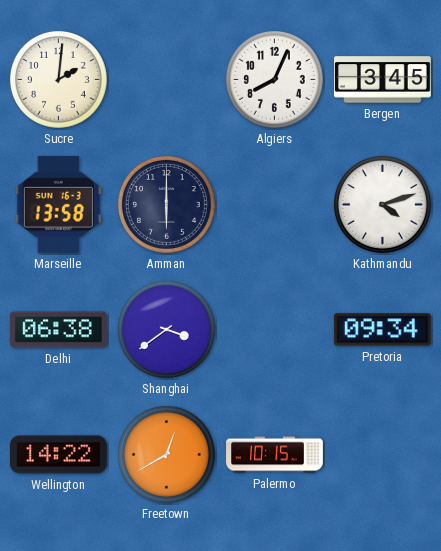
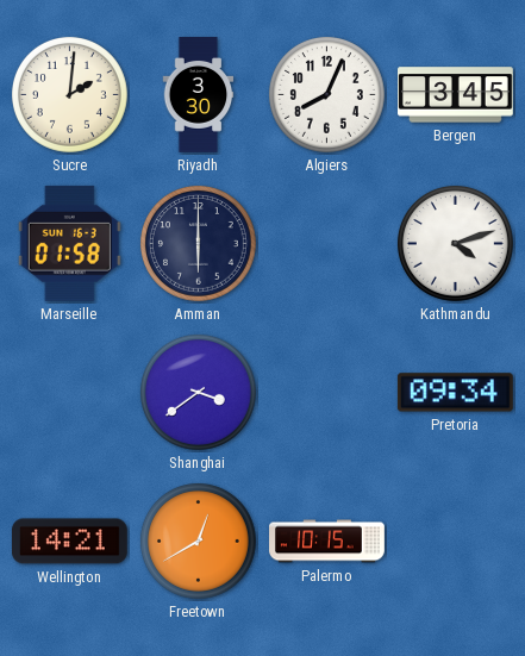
Riyadh: none -> 3:30 (199, 95)
Marseille: 13:58 -> 01:58 (69, 243)
Delhi: 06:38 -> none (58, 330)
Wellington: 14:22 -> 14:21 (70, 542)
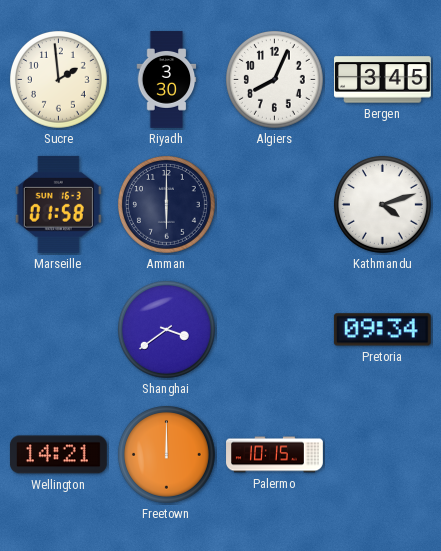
Sucre: 2:01 -> 1:59 (58, 79)
Freetown: 12:40 -> 12:00 (166, 454)
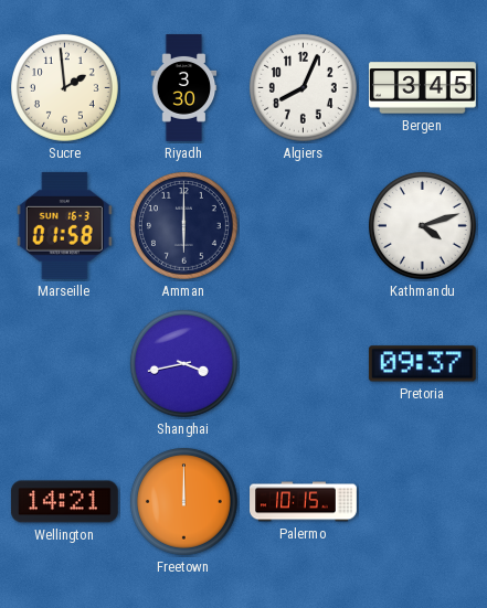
Shanghai: 3:39 -> 3:43 (183, 363)
Pretoria: 09:34 -> 09:37 (422, 364)
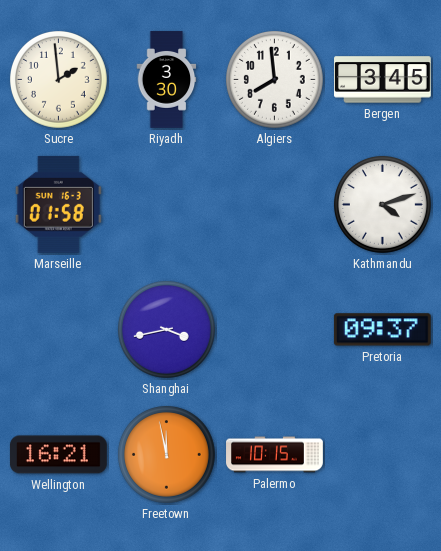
Algiers: 8:04 -> 7:59 (274, 79)
Amman: 6:00 -> none (183, 225)
Wellington: 14:21 -> 16:21 (59, 455)
Freetown: 12:00 -> 11:58 (166, 454)
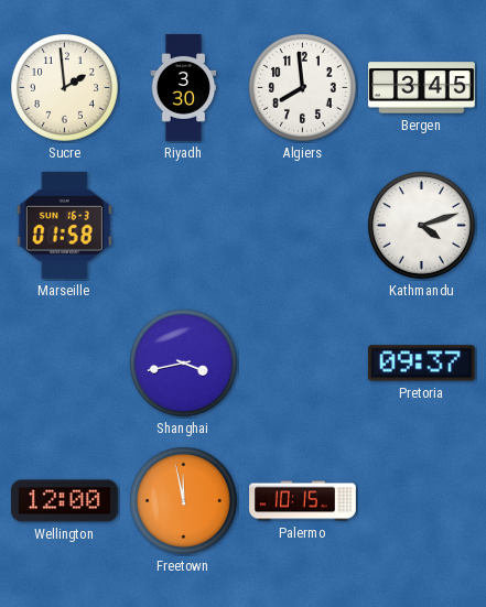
Wellington: 16:21 -> 12:00 (65, 501)
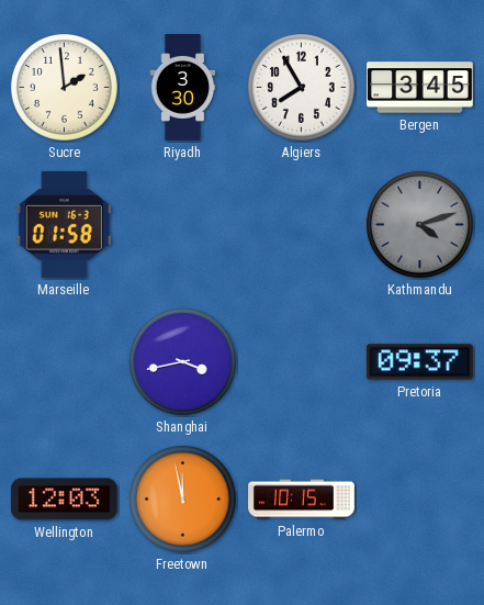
Algiers: 7:59 -> 7:55 (301, 87)
Kathmandu dial: white -> grey (419, 224)
Wellington: 12:00 -> 12:03 (65, 500)
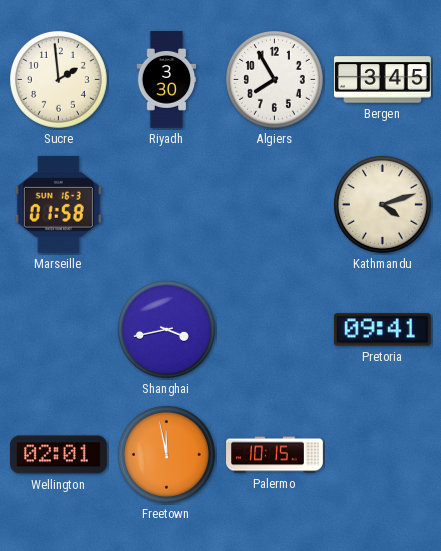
Kathmandu dial: grey -> cream (382, 204)
Pretoria: 09:37 -> 09:41 (382, 330)
Wellington: 12:03 -> 02:01 (59, 455)
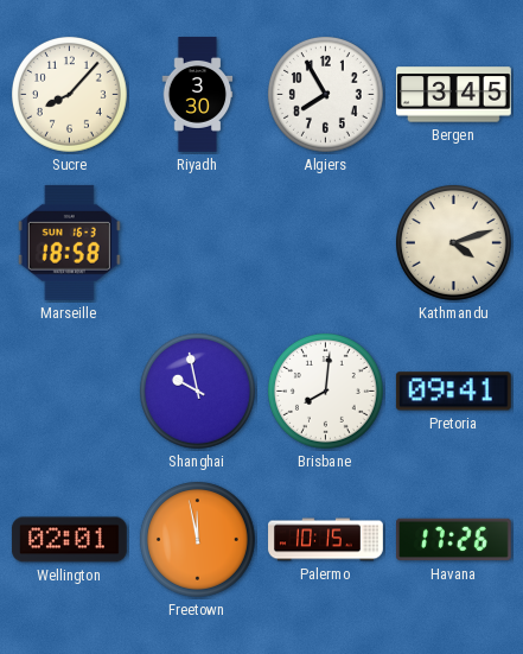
Sucre: 1:59 -> 8:07 (69, 94)
Marseille: 01:58 -> 18:58 (69, 242)
Shanghai: 3:43 -> 9:58 (197, 391)
Brisbane: none -> 8:01 (325, 391)
Havana: none -> 17:26 (454, 540)
